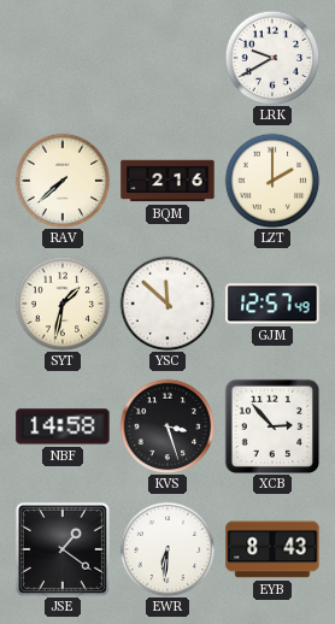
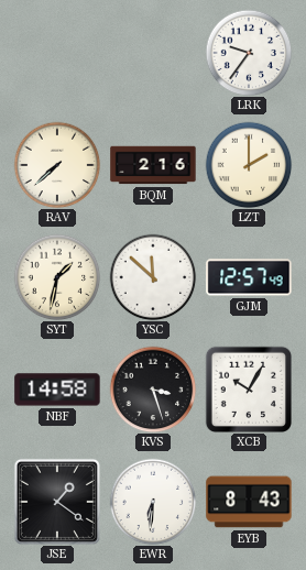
LRK: 9:40 -> 9:36 (249, 53)
XCB: 2:53 -> 10:05 (248, 388)
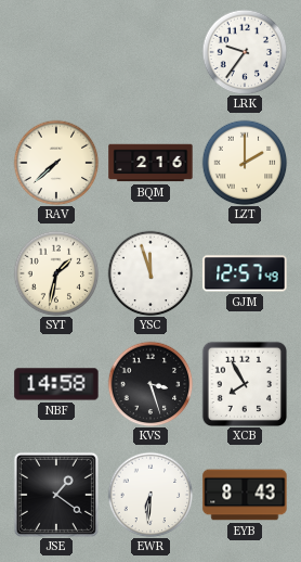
YSC: 11:52 -> 11:57 (150, 273)
XCB: 10:05 -> 7:55 (244, 383)
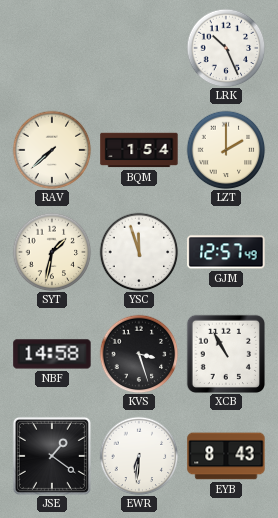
LRK: 9:36 -> 10:26 (226, 48)
BQM: 2:16 -> 1:54 (139, 150)
XCB: 7:55 -> 10:55 (225, 353)
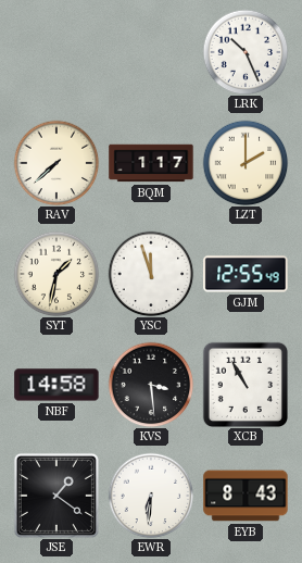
BQM: 1:54 -> 1:17 (151, 163)
GJM: 12:57 -> 12:55 (246, 274)
KVS: 3:27 -> 3:29 (151, 385)
